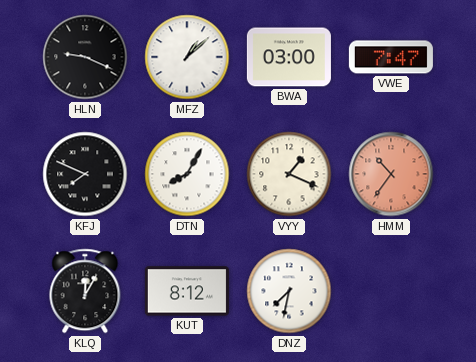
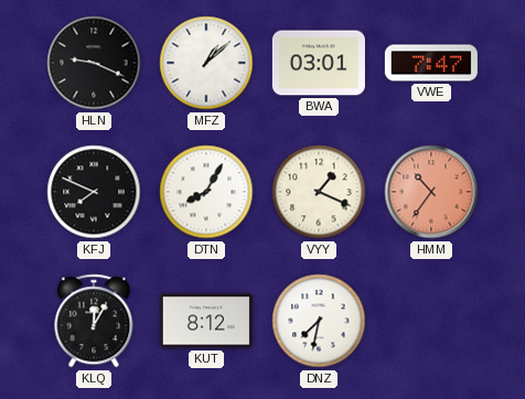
BWA: 03:00 -> 03:01 (319, 63)
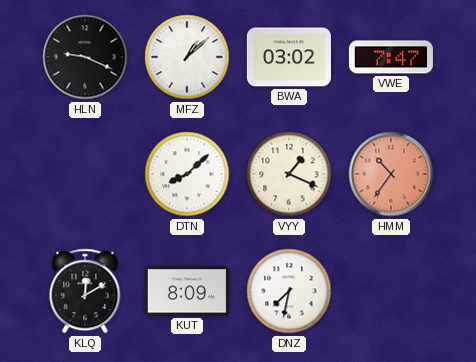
BWA: 03:01 -> 03:02 (289, 57)
KFJ: 7:49 -> none (94, 192)
DTN: 8:05 -> 8:08 (187, 174)
KLQ: 12:05 -> 12:10 (85, 291)
KUT: 8:12 -> 8:09 (187, 291)
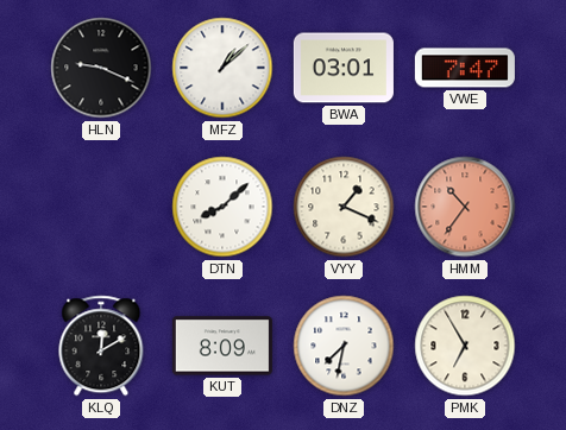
BWA: 03:02 -> 03:01 (344, 68)
PMK: none -> 6:55 (465, 346)
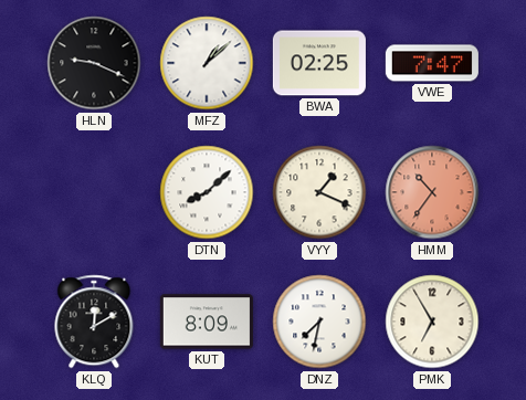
BWA: 03:01 -> 02:25 (319, 63)
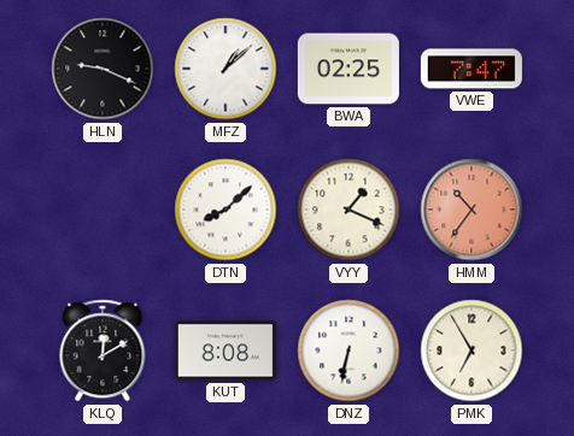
KUT: 8:09 -> 8:08 (225, 350)
DNZ: 7:32 -> 6:32 (348, 350)
